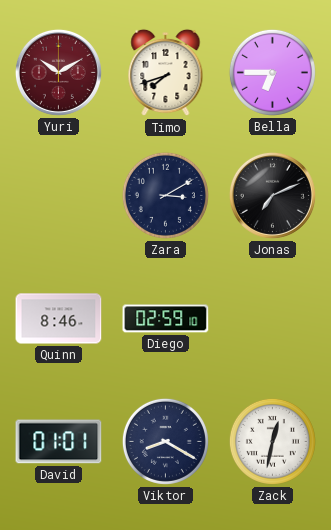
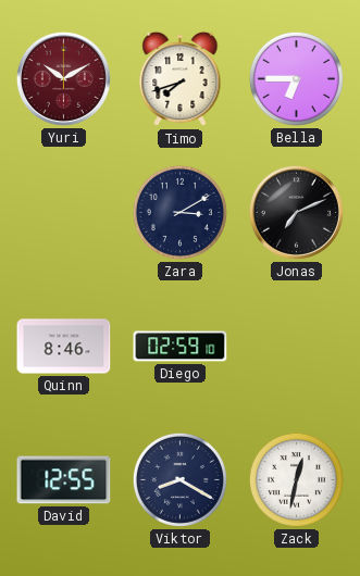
David: 01:01 -> 12:55 (64, 480)
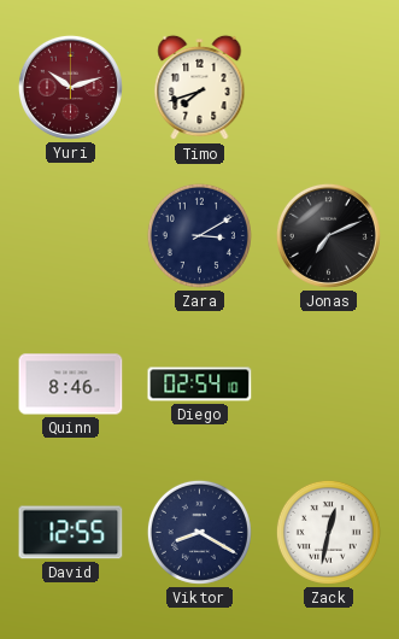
Yuri: 10:10 -> 10:12 (70, 87)
Bella: 6:45 -> none (296, 78)
Diego: 02:59 -> 02:54 (200, 385)
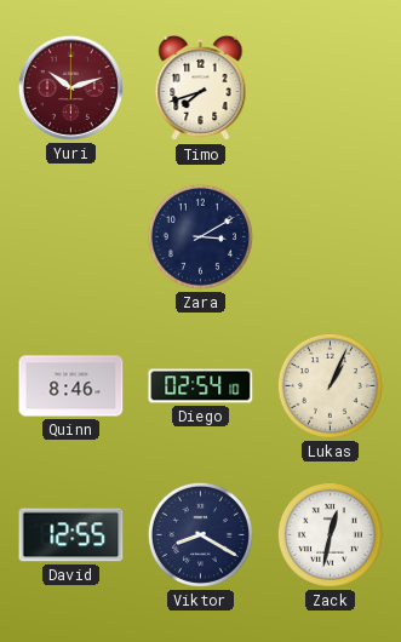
Jonas: 7:11 -> none (328, 235)
Lukas: none -> 1:04 (330, 385)
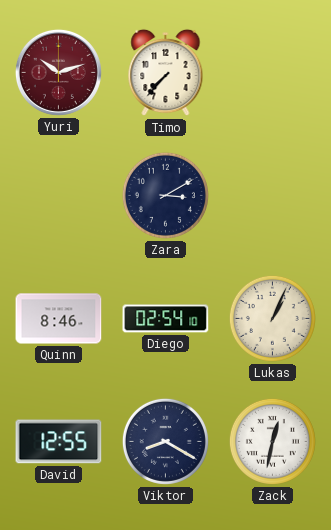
Timo: 7:42 -> 7:37 (166, 73)
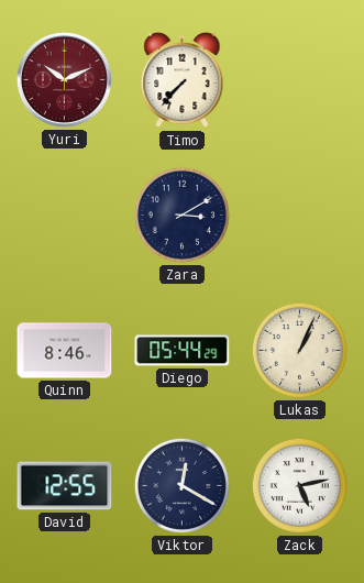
Yuri: 10:12 -> 10:11 (64, 79)
Diego: 02:54 -> 05:44 (183, 351)
Viktor: 8:20 -> 12:20 (181, 485)
Zack: 12:32 -> 5:13 (299, 485)
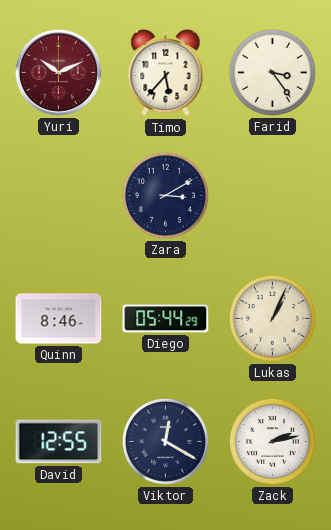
Timo: 7:37 -> 5:37 (166, 73)
Farid: none -> 3:24 (272, 72)
Zack: 5:13 -> 2:13 (272, 441)
